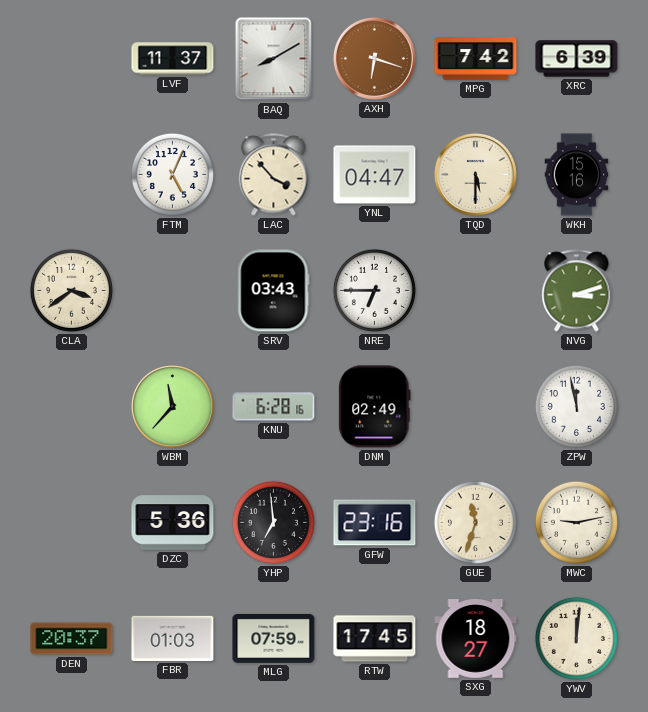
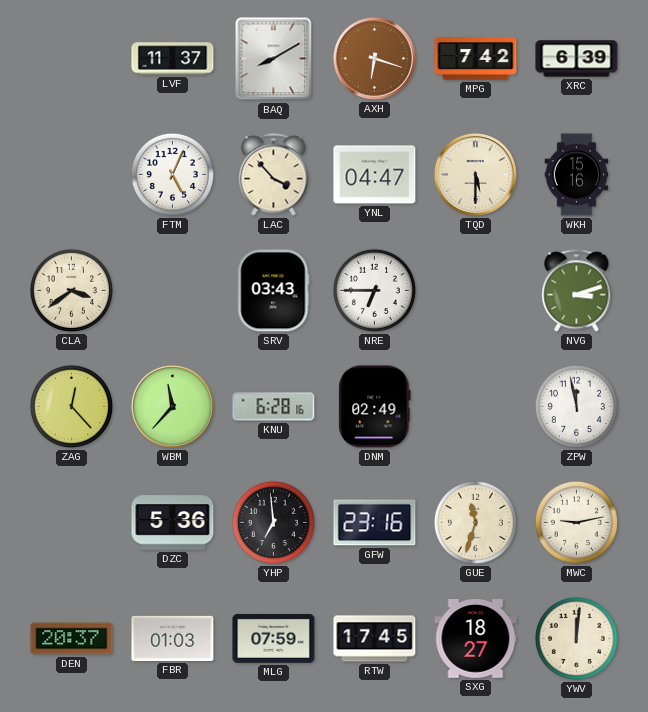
ZAG: none -> 12:23 (71, 406)
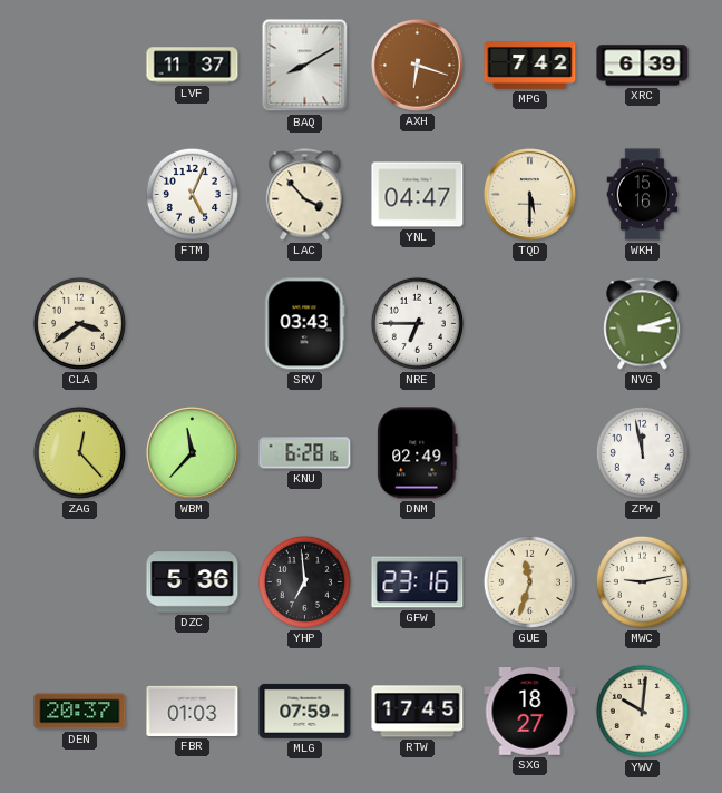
YWV: 12:01 -> 10:01 (642, 711)
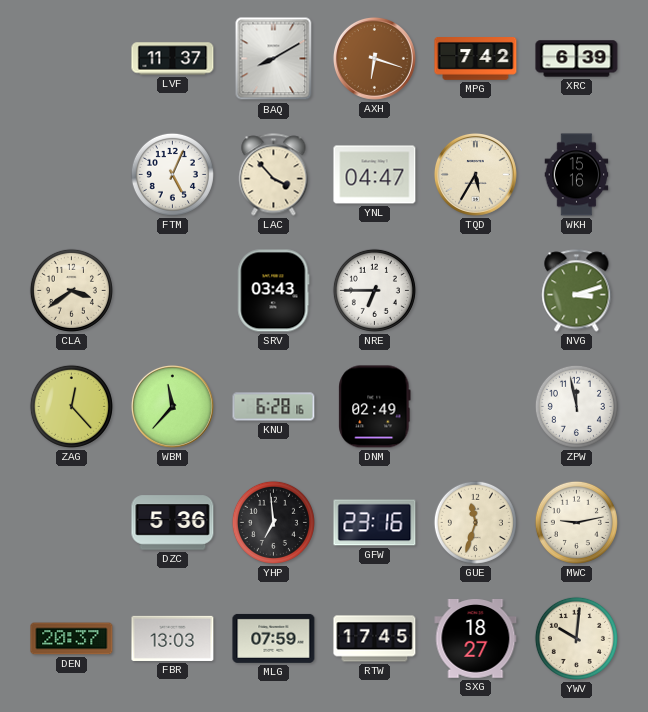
TQD: 5:30 -> 5:35 (475, 174)
FBR: 01:03 -> 13:03 (173, 638)
